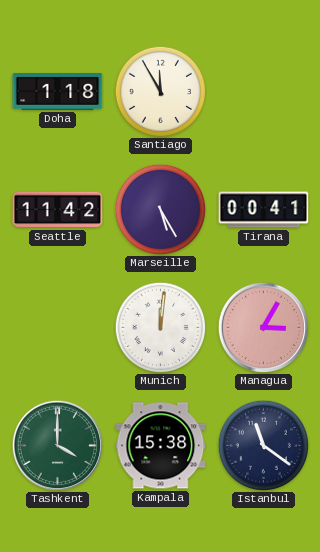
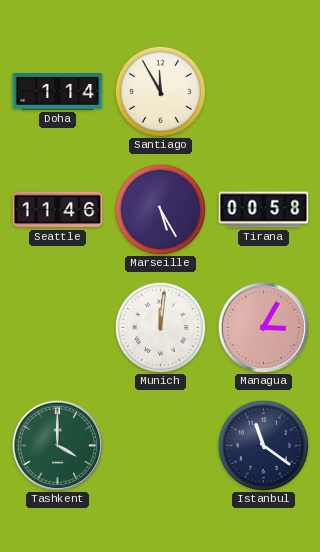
Doha: 1:18 -> 1:14 (58, 92)
Seattle: 11:42 -> 11:46 (58, 210)
Tirana: 00:41 -> 00:58 (264, 210)
Kampala: 15:38 -> none (161, 446)
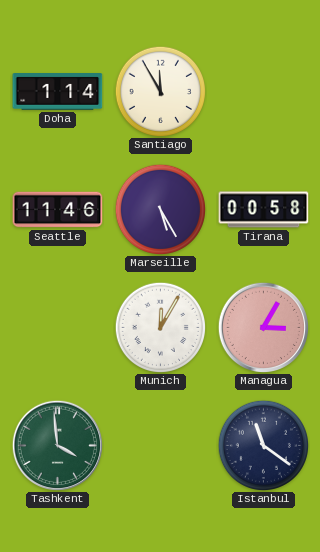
Munich: 12:01 -> 12:05 (160, 327)
Tashkent: 4:00 -> 3:59 (57, 445)
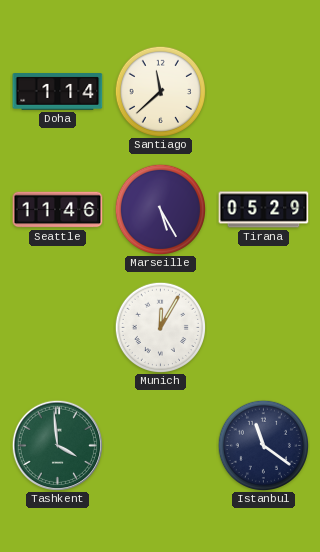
Santiago: 11:55 -> 11:38 (160, 91)
Tirana: 00:58 -> 05:29 (264, 210)
Managua: 3:05 -> none (263, 327)
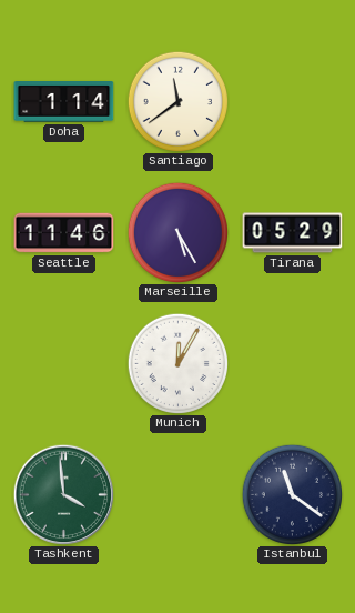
Santiago: 11:38 -> 11:39 (177, 101)
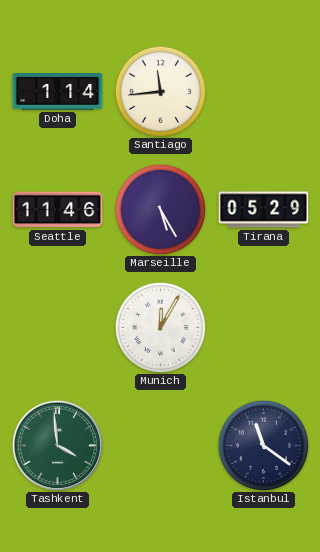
Santiago: 11:39 -> 11:44 (160, 91)
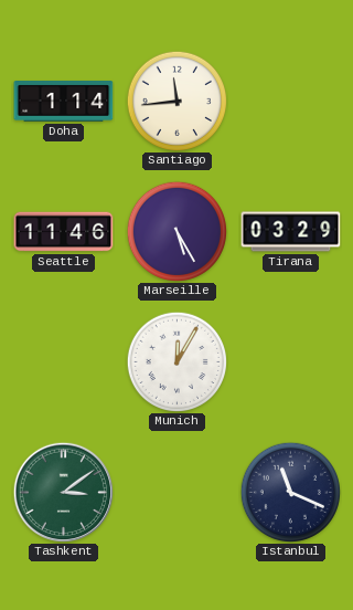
Tirana: 05:29 -> 03:29 (291, 232)
Tashkent: 3:59 -> 3:09 (63, 492)
Istanbul: 11:21 -> 11:19 (290, 492)
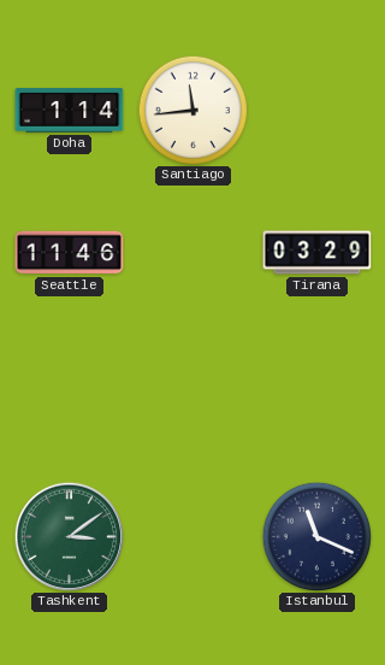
Marseille: 5:25 -> none (176, 231)
Munich: 12:05 -> none (176, 361)
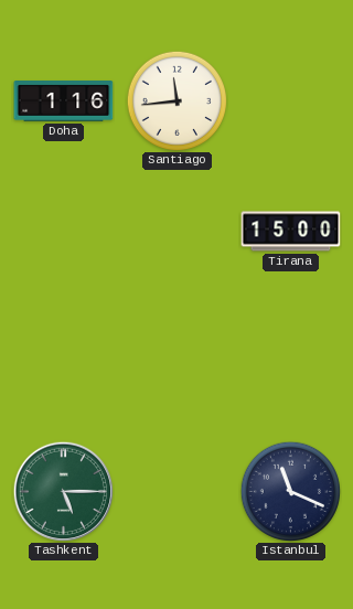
Doha: 1:14 -> 1:16 (64, 101)
Seattle: 11:46 -> none (70, 253)
Tirana: 03:29 -> 15:00 (291, 232)
Tashkent: 3:09 -> 5:15 (63, 491)
